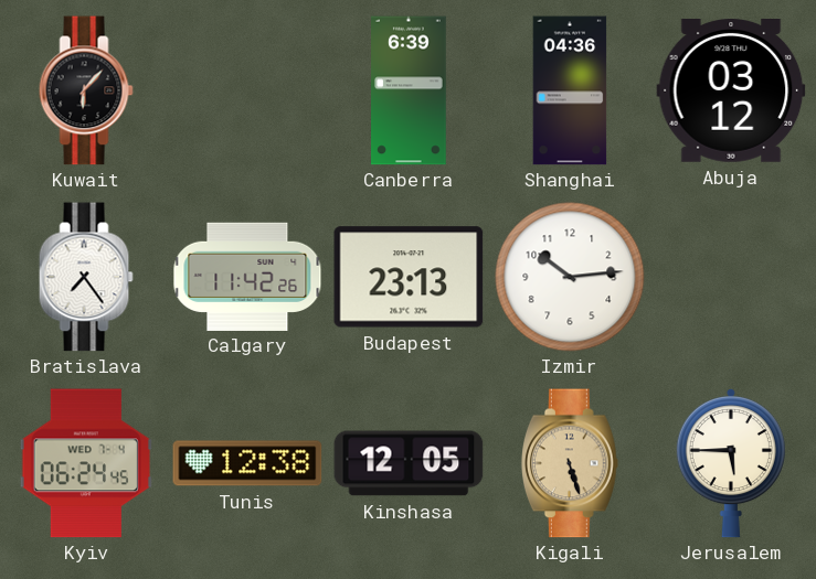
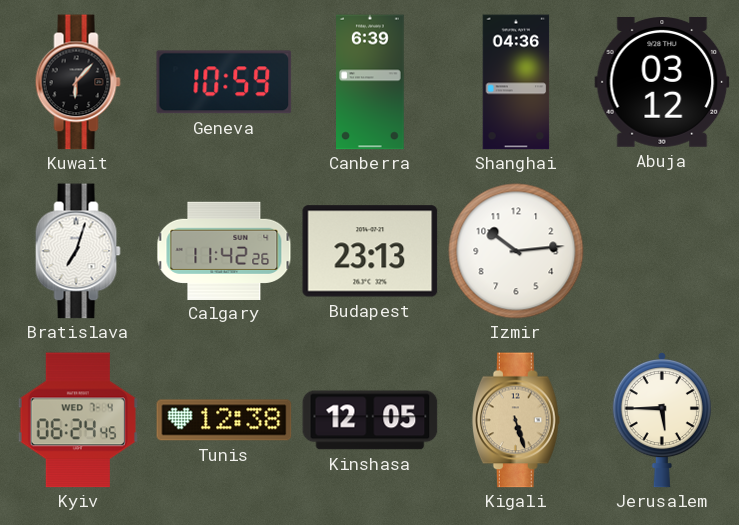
Geneva: none -> 10:59 (224, 82)
Bratislava: 7:24 -> 7:03 (78, 251)
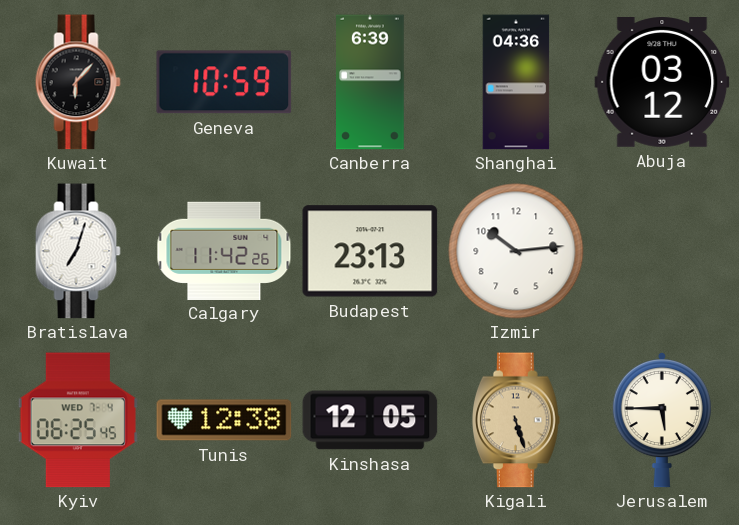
Kyiv: 06:24 -> 06:25 (78, 420)
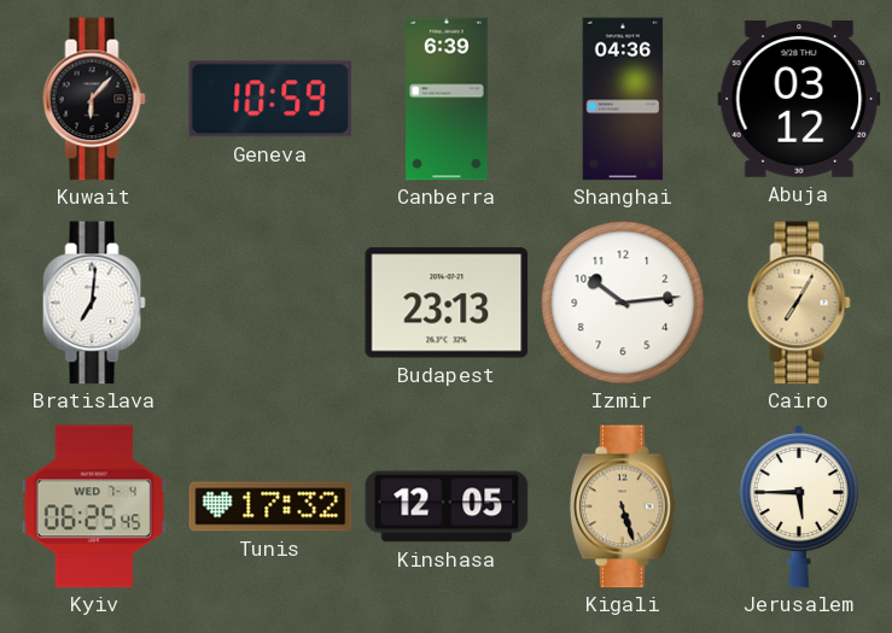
Bratislava: 7:03 -> 7:01 (94, 303)
Calgary: 11:42 -> none (224, 250)
Cairo: none -> 7:05 (799, 303)
Tunis: 12:38 -> 17:32 (270, 506)
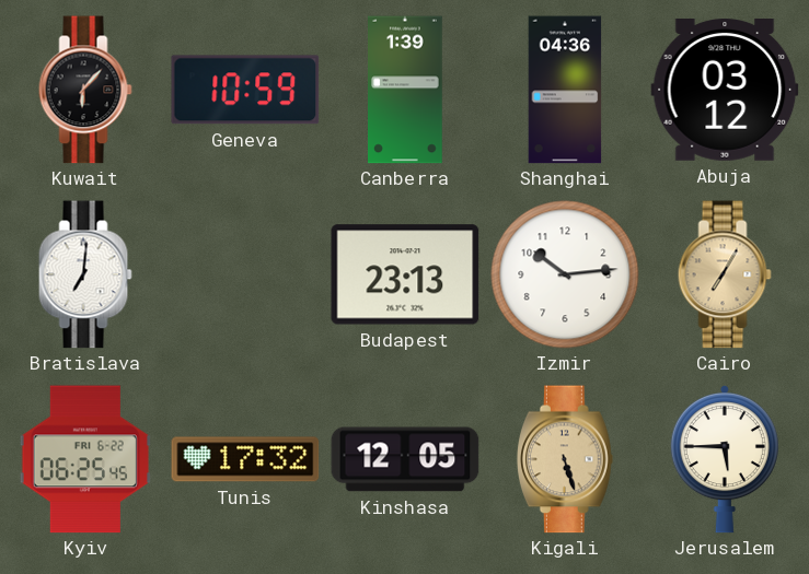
Canberra: 6:39 -> 1:39 (405, 90)
Kyiv date: WED 7-4 -> FRI 6-22 (85, 459)
